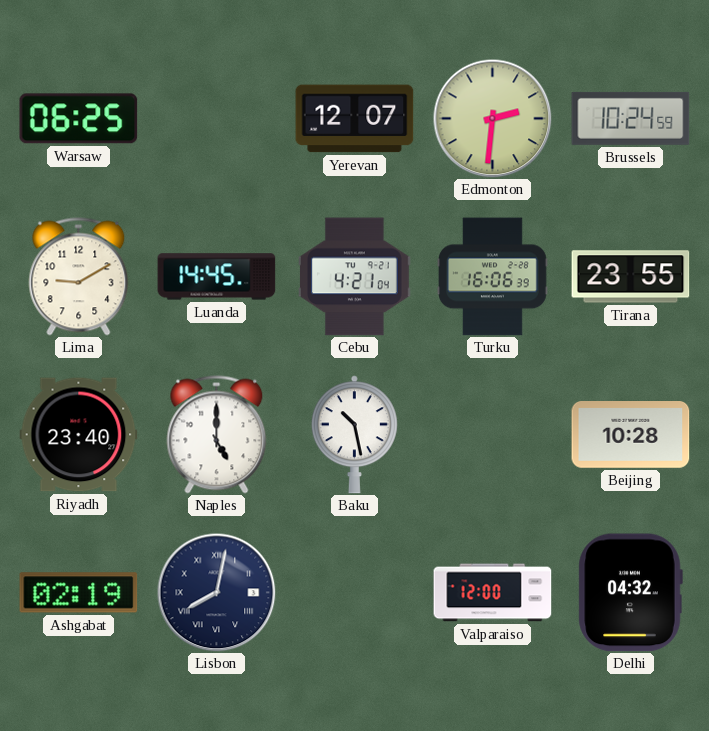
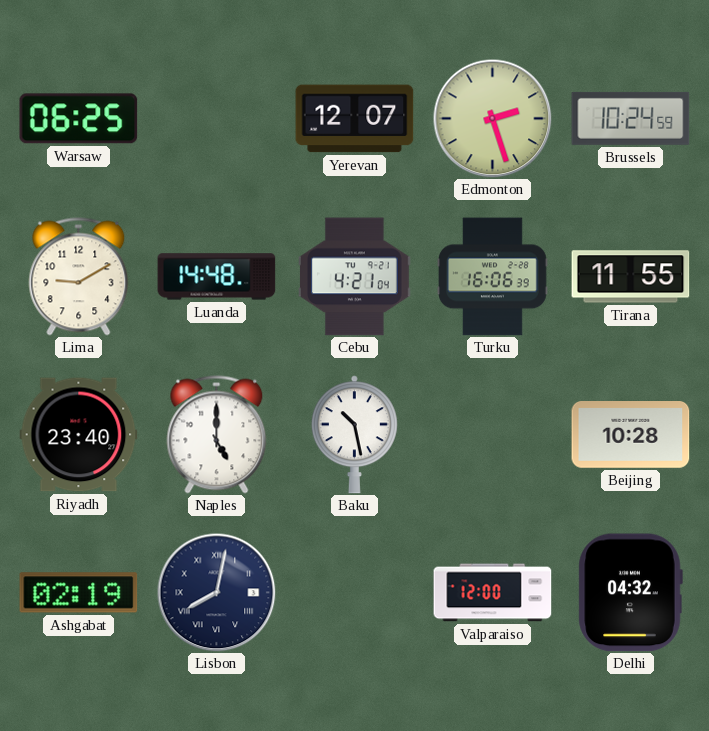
Edmonton: 2:31 -> 2:27 (493, 119)
Luanda: 14:45 -> 14:48 (217, 277)
Tirana: 23:55 -> 11:55 (631, 277)
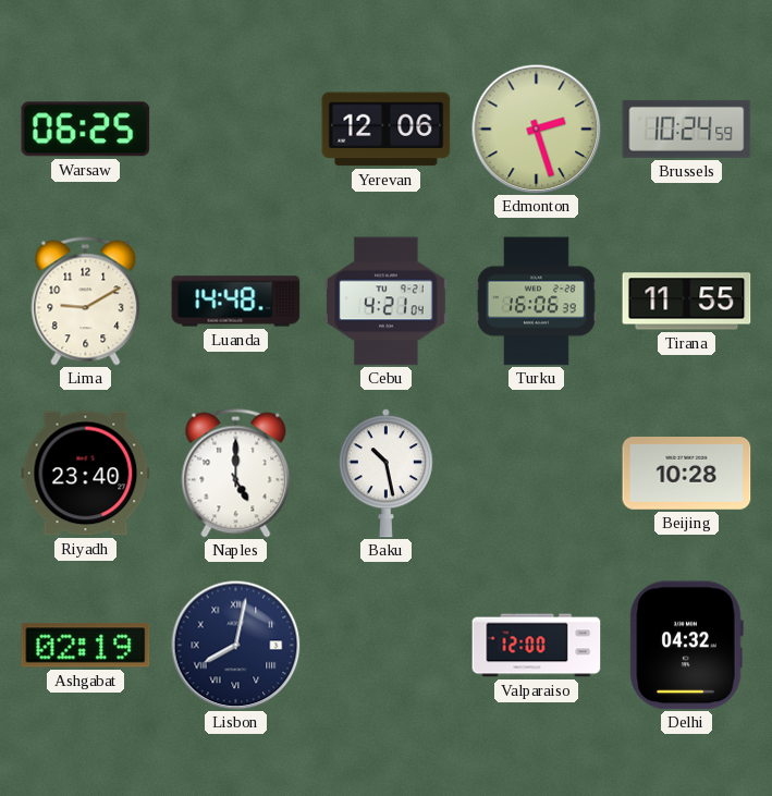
Yerevan: 12:07 -> 12:06 (387, 130)
